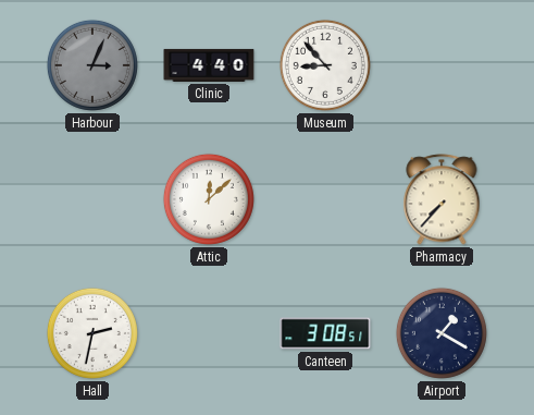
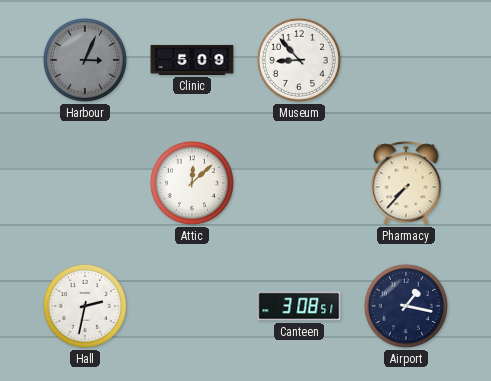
Clinic: 4:40 -> 5:09 (192, 60)
Airport: 1:20 -> 1:17 (406, 306)
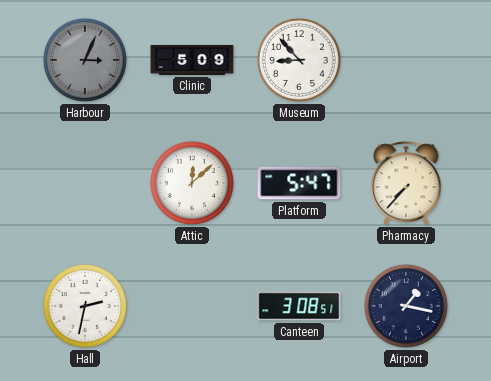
Platform: none -> 5:47 (299, 183)
